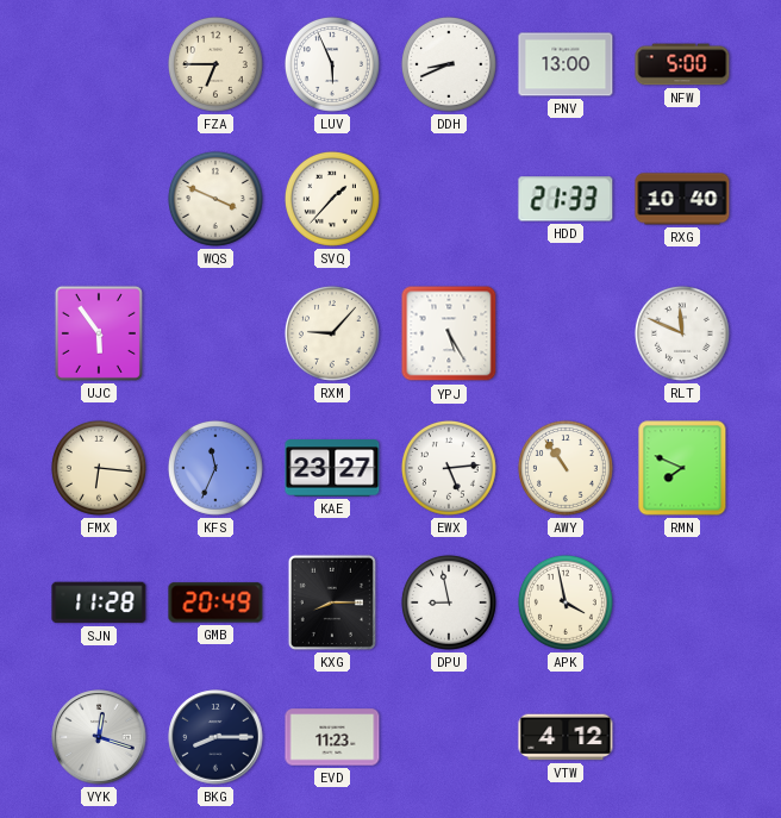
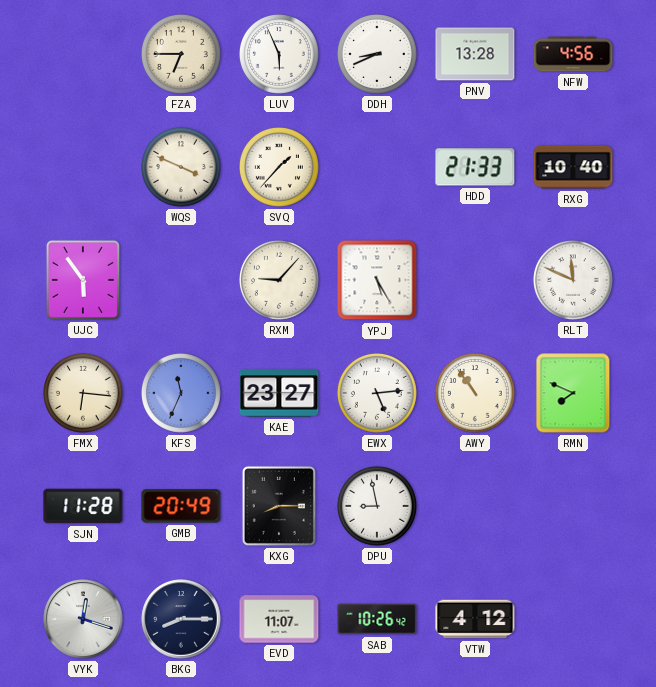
PNV: 13:00 -> 13:28 (475, 54)
NFW: 5:00 -> 4:56 (573, 54)
APK: 3:58 -> none (566, 602)
EVD: 11:23 -> 11:07 (279, 619)
SAB: none -> 10:26 (377, 619)
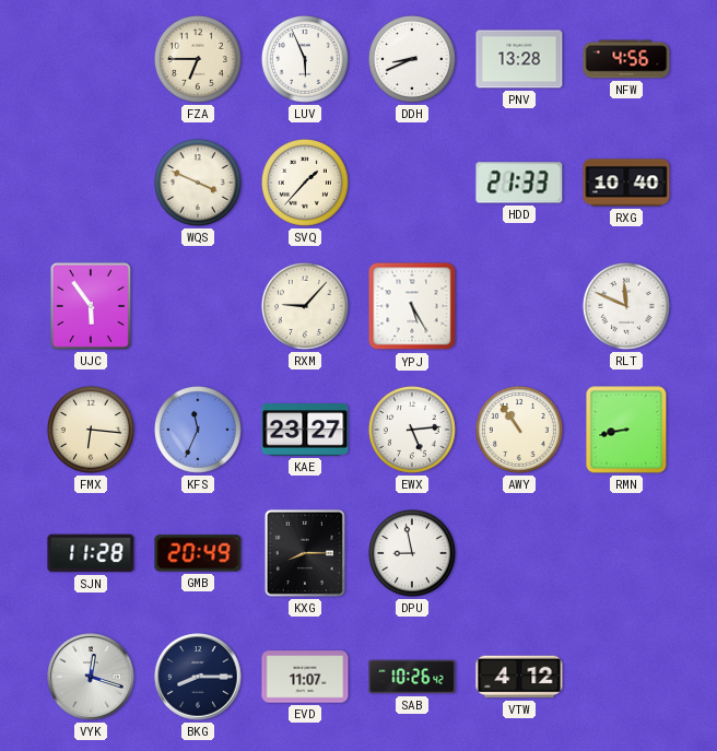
RMN: 7:49 -> 8:43 (626, 430)
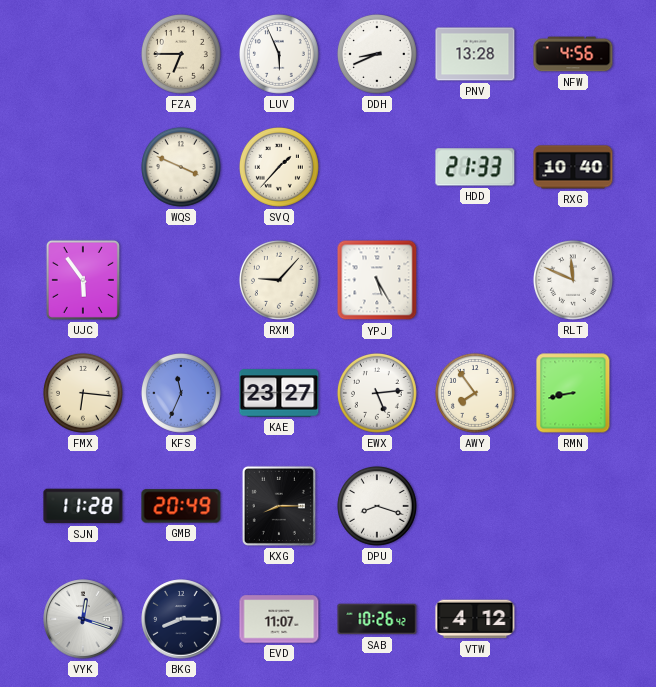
AWY: 10:54 -> 7:54 (475, 393)
DPU: 8:58 -> 8:18 (377, 506)
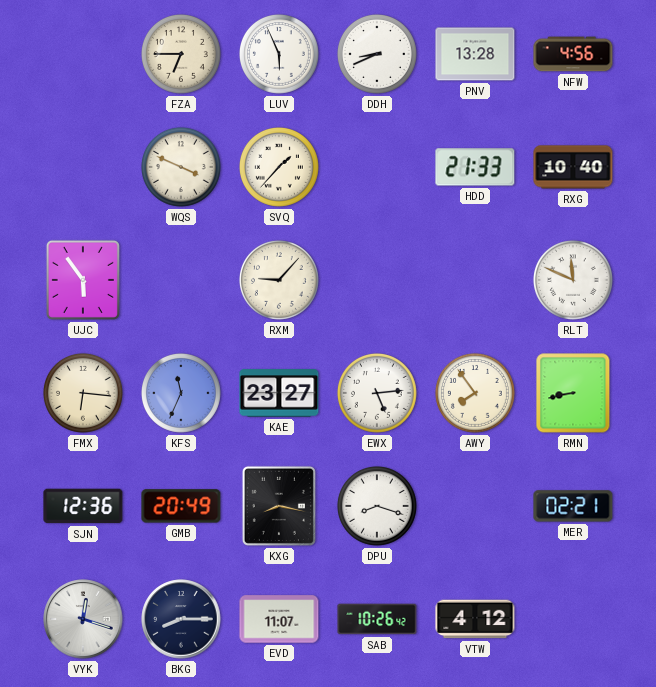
YPJ: 5:25 -> none (377, 280)
SJN: 11:28 -> 12:36 (83, 506)
KXG: 8:15 -> 8:17 (279, 506)
MER: none -> 02:21 (573, 506)
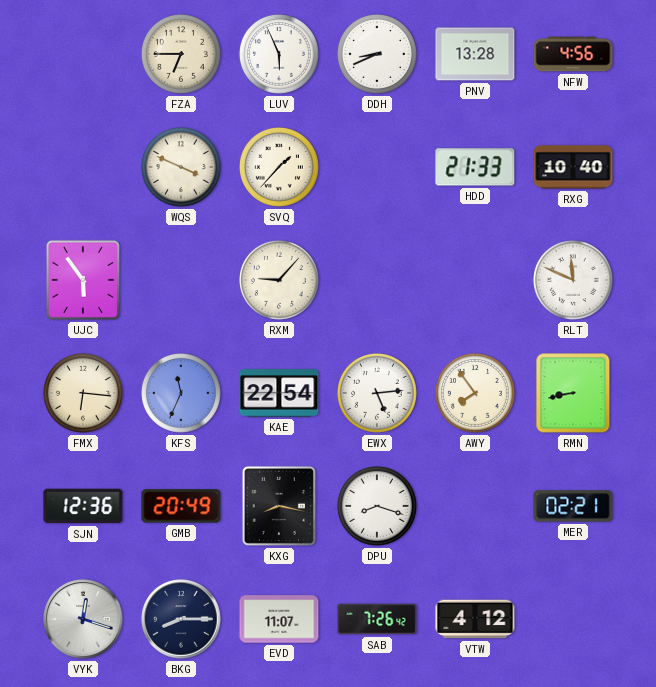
KAE: 23:27 -> 22:54 (279, 393)
SAB: 10:26 -> 7:26 (377, 619)
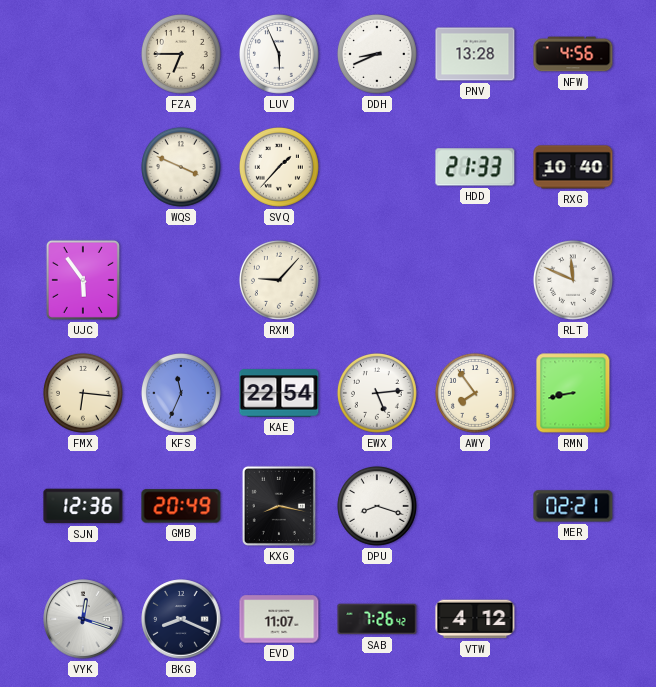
BKG: 8:15 -> 8:19 (181, 619)
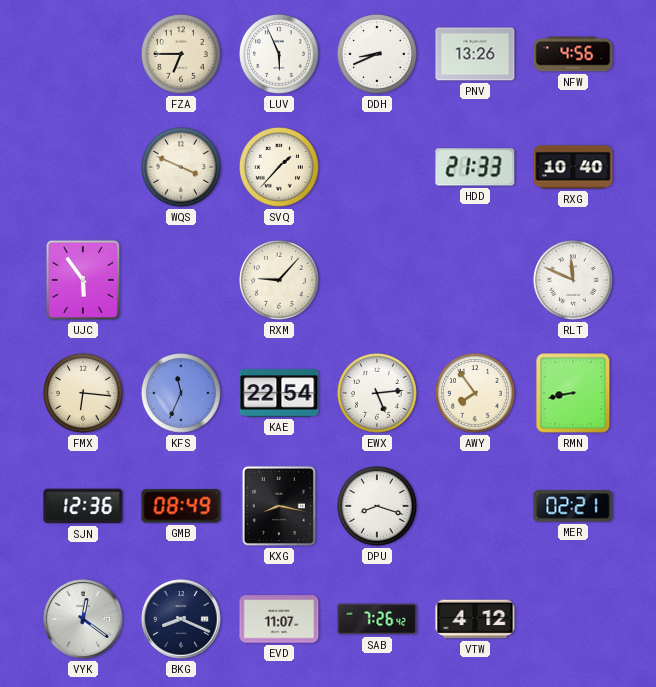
PNV: 13:28 -> 13:26 (475, 54)
GMB: 20:49 -> 08:49 (181, 506)
VYK: 12:18 -> 12:21 (83, 619)
